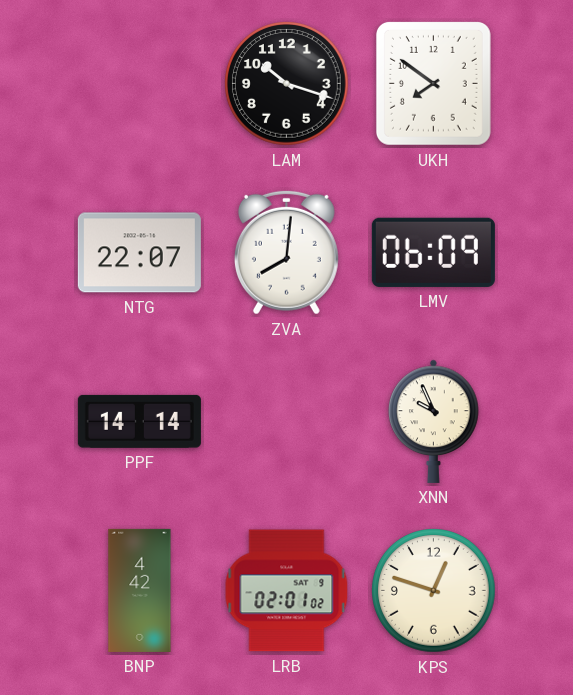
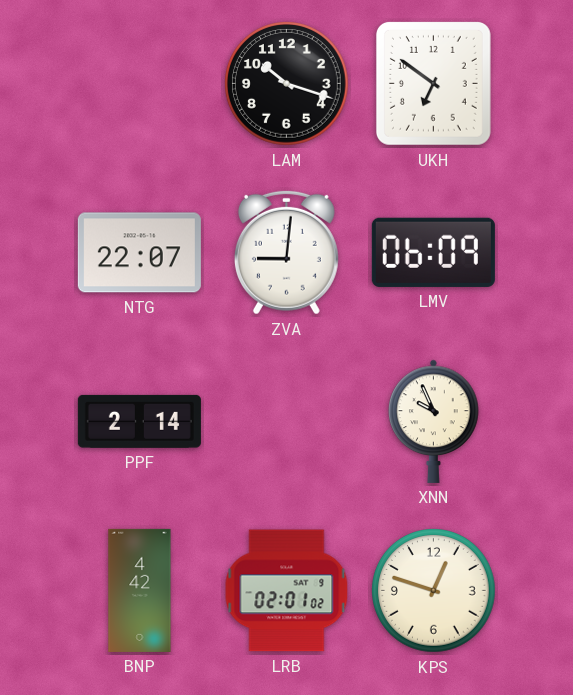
UKH: 7:51 -> 6:51 (433, 83)
ZVA: 8:01 -> 9:01 (286, 252)
PPF: 14:14 -> 2:14 (139, 421)
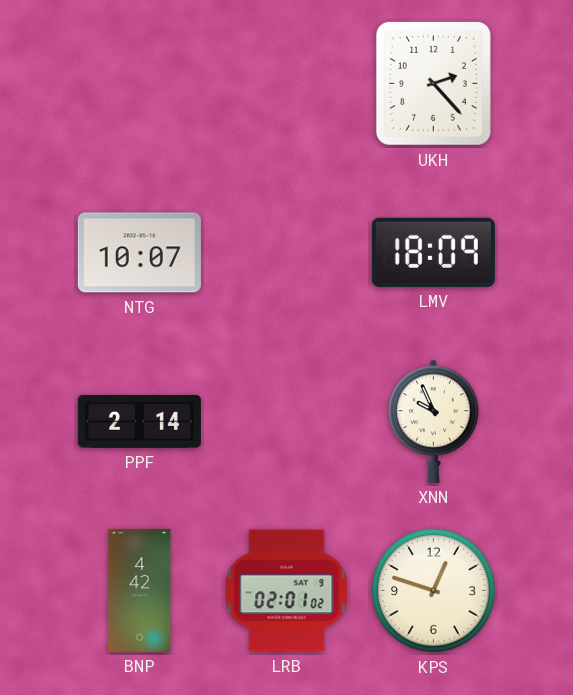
LAM: 10:18 -> none (287, 84)
UKH: 6:51 -> 2:23 (433, 83)
NTG: 22:07 -> 10:07 (139, 253)
ZVA: 9:01 -> none (286, 252)
LMV: 06:09 -> 18:09 (433, 252)
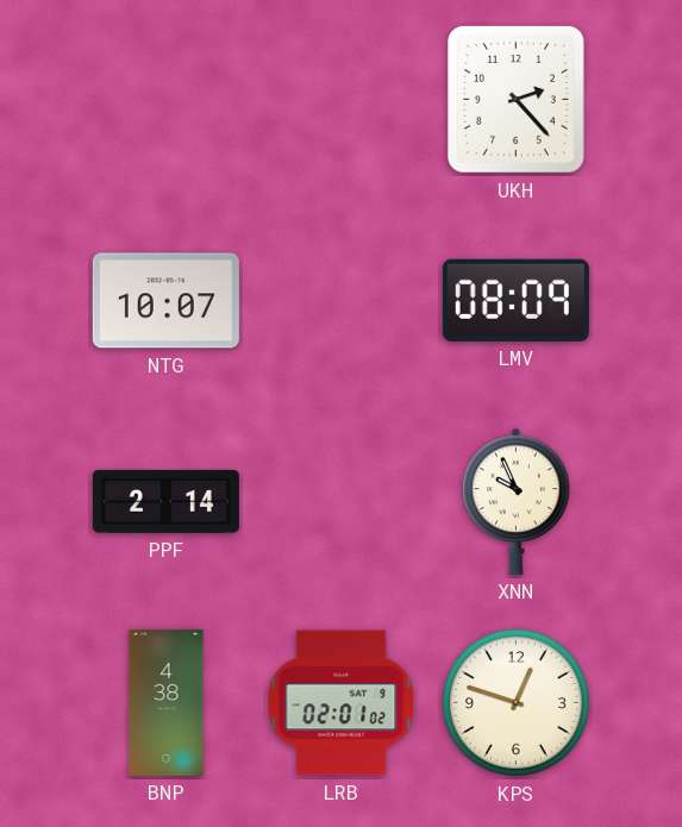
LMV: 18:09 -> 08:09 (515, 300)
BNP: 4:42 -> 4:38 (167, 702)
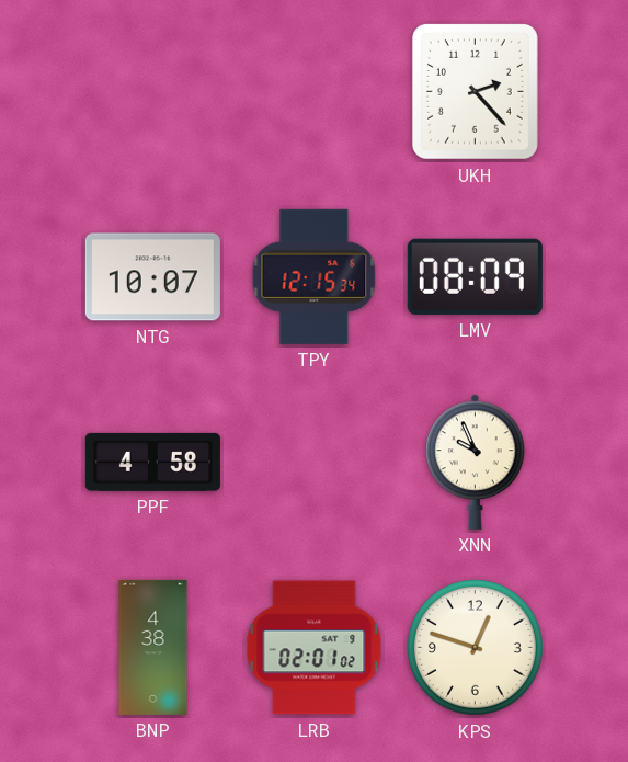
TPY: none -> 12:15 (315, 276)
PPF: 2:14 -> 4:58 (152, 462)
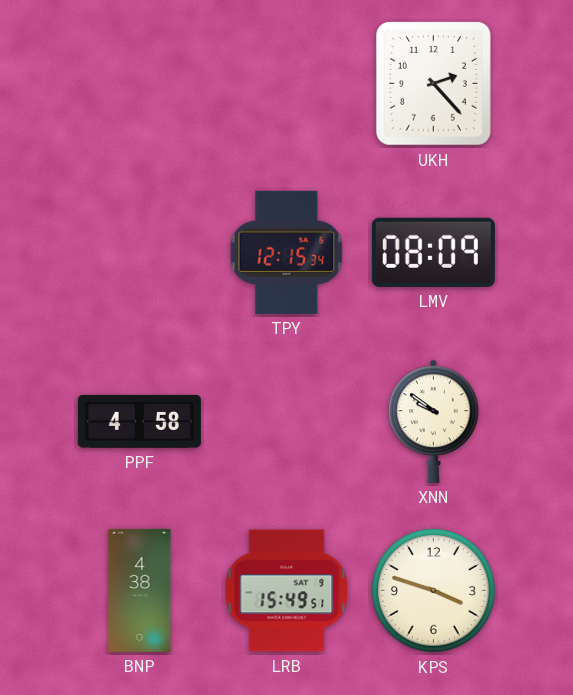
NTG: 10:07 -> none (152, 277)
XNN: 9:56 -> 9:51 (434, 421)
LRB: 02:01 -> 15:49 (287, 591)
KPS: 12:48 -> 3:48 (434, 591)
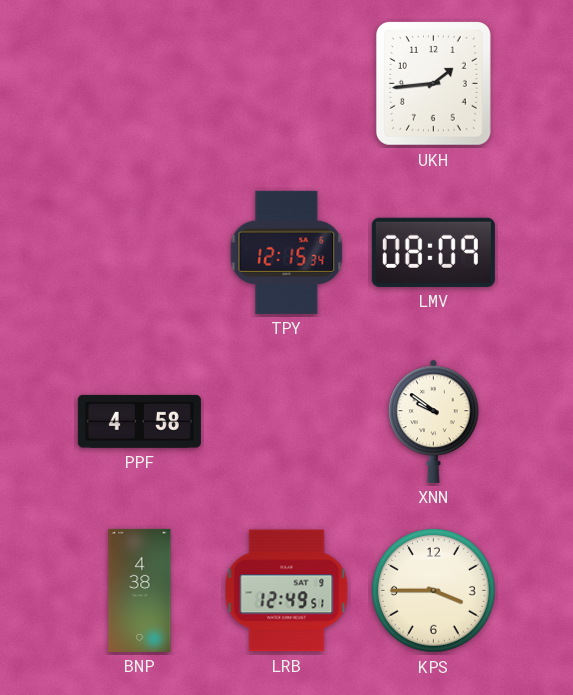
UKH: 2:23 -> 1:44 (433, 83)
LRB: 15:49 -> 12:49 (287, 591)
KPS: 3:48 -> 3:45 (434, 591)
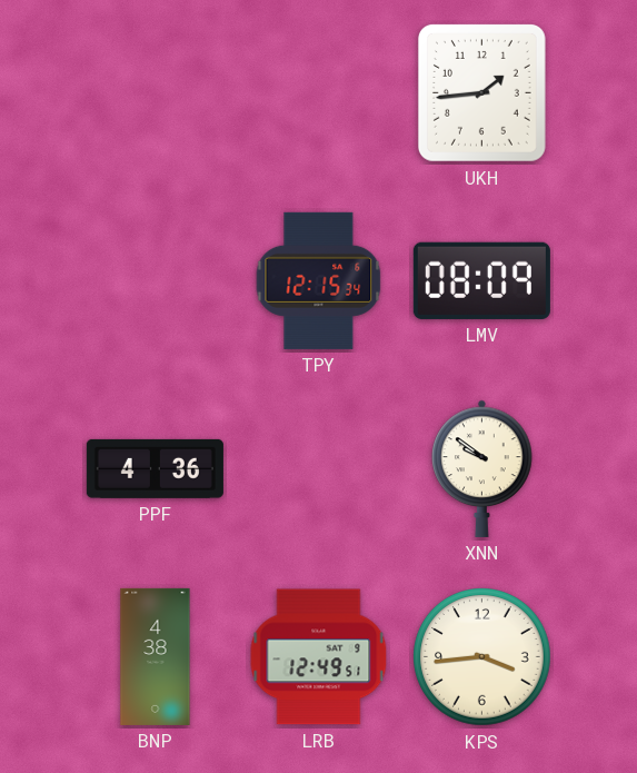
PPF: 4:58 -> 4:36 (155, 468)
KPS: 3:45 -> 3:44 (482, 657)
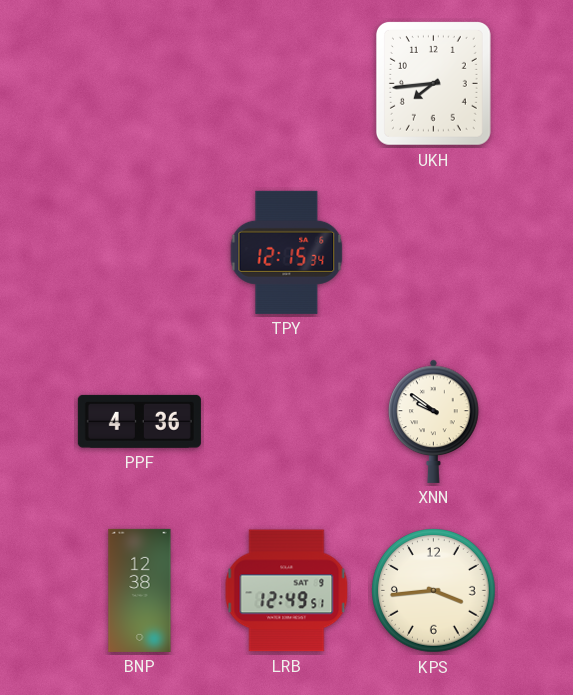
UKH: 1:44 -> 7:44 (433, 83)
LMV: 08:09 -> none (481, 280)
BNP: 4:38 -> 12:38 (140, 590)
